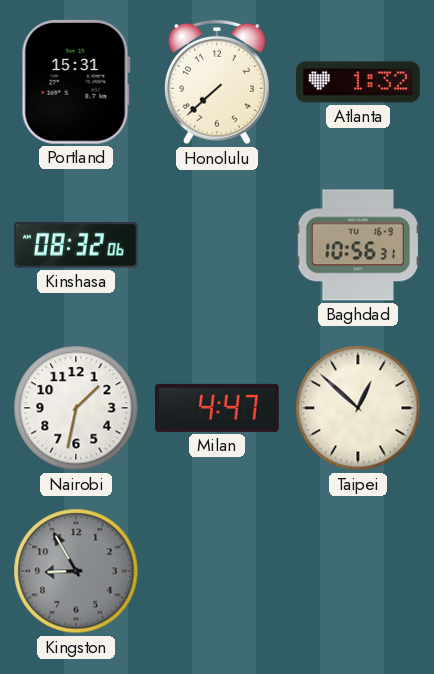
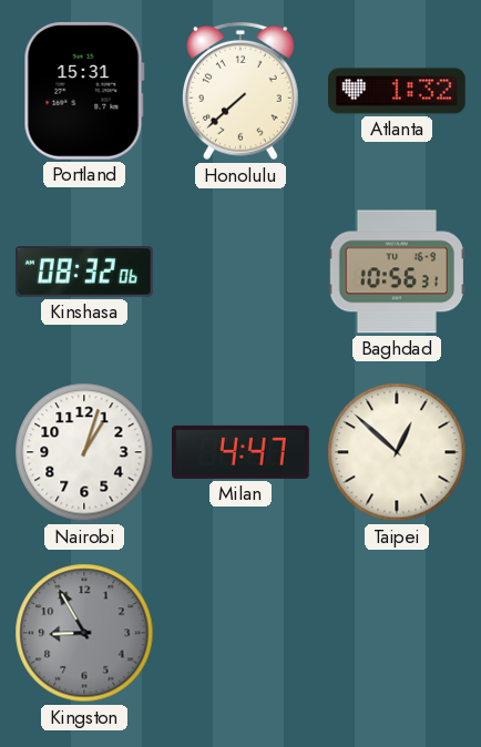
Nairobi: 1:32 -> 1:03 (84, 452)
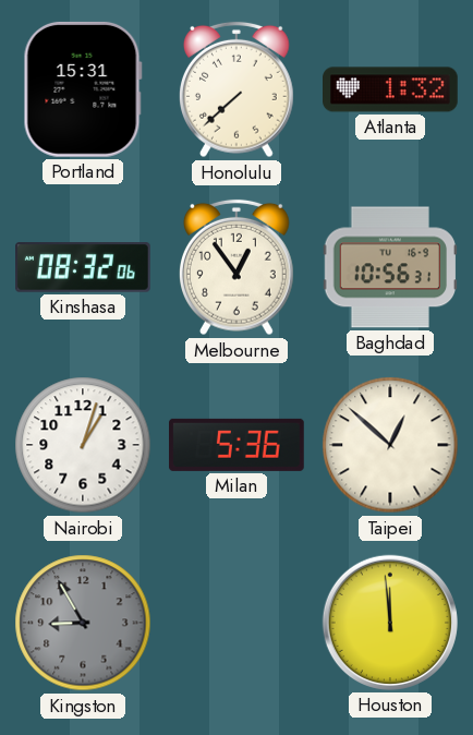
Melbourne: none -> 12:54 (237, 267)
Milan: 4:47 -> 5:36 (238, 445)
Houston: none -> 11:59 (390, 623)
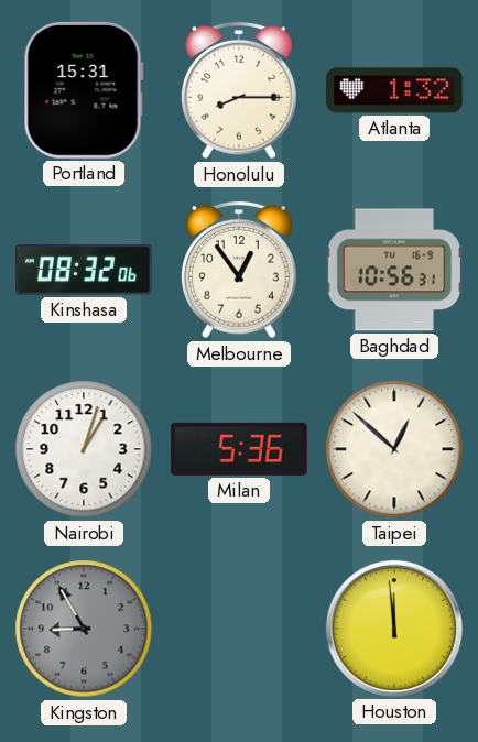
Honolulu: 7:38 -> 8:15 (239, 90)
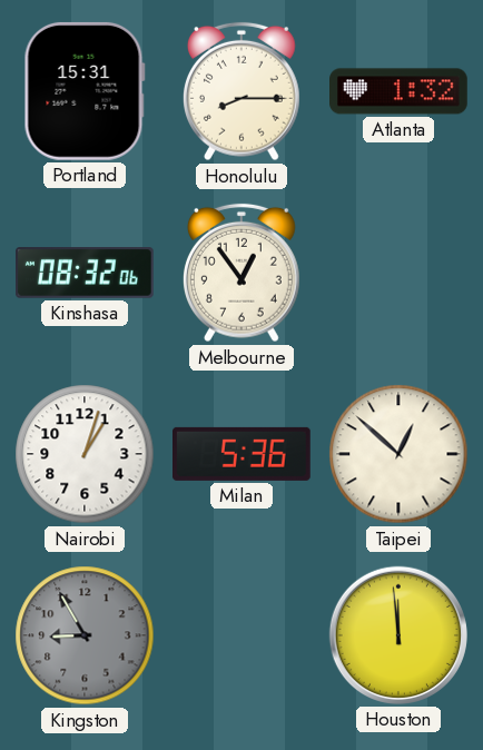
Baghdad: 10:56 -> none (394, 270)
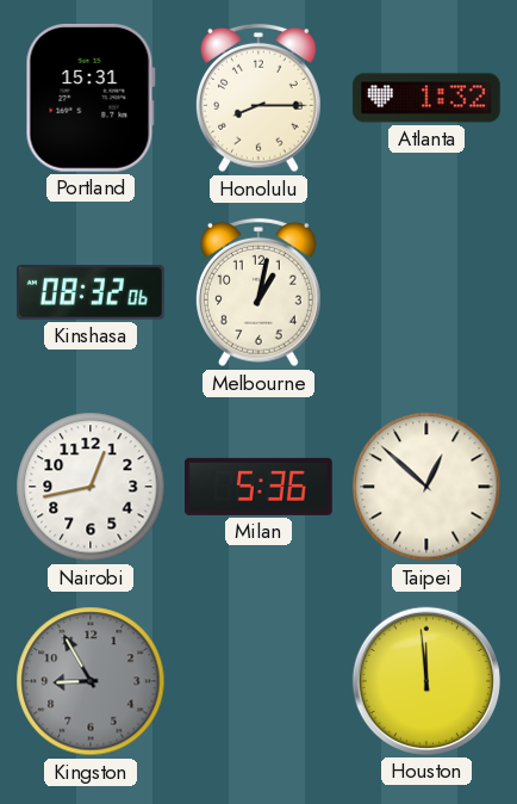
Melbourne: 12:54 -> 1:02 (258, 292)
Nairobi: 1:03 -> 12:43 (91, 487)
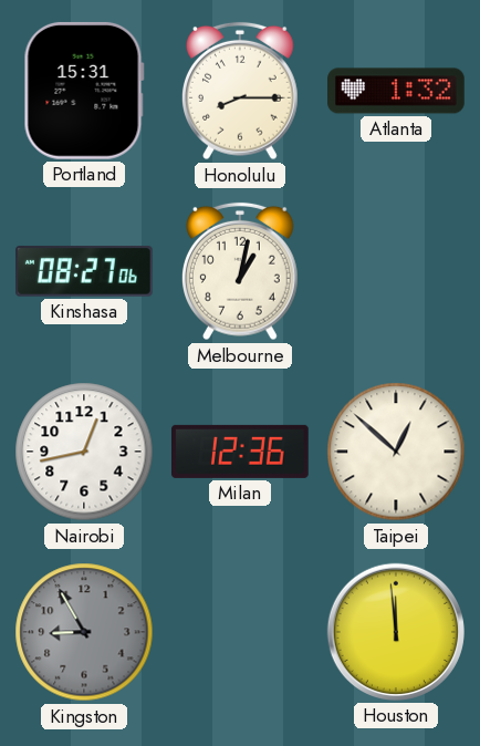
Kinshasa: 08:32 -> 08:27 (85, 271)
Milan: 5:36 -> 12:36 (241, 452)
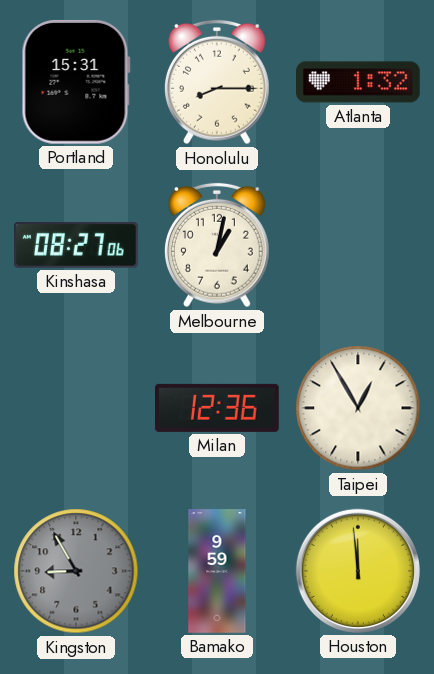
Nairobi: 12:43 -> none (84, 452)
Taipei: 12:52 -> 12:55 (358, 408)
Bamako: none -> 9:59 (217, 571)
